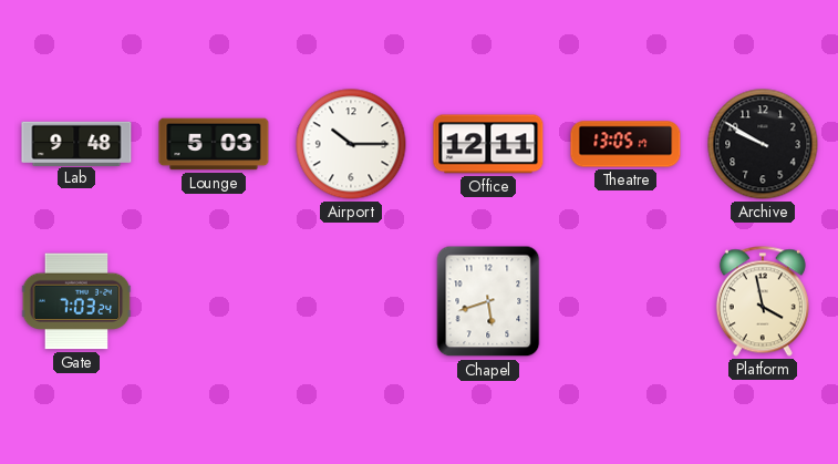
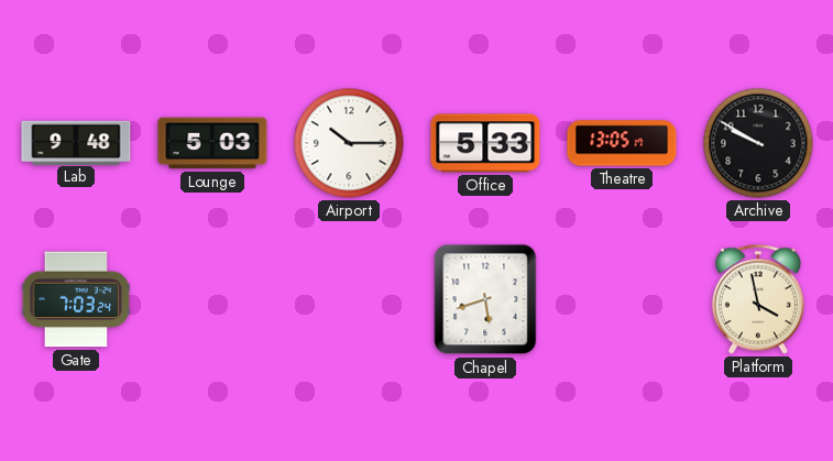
Office: 12:11 -> 5:33 (485, 143)
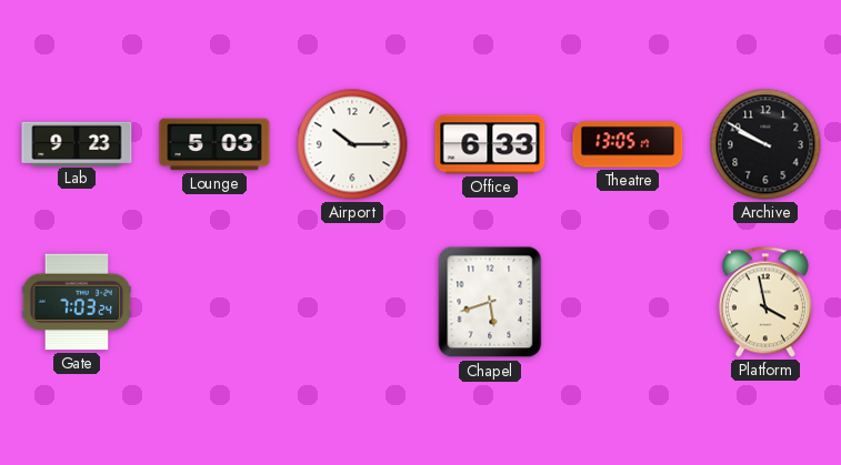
Lab: 9:48 -> 9:23 (77, 143)
Office: 5:33 -> 6:33 (490, 144)
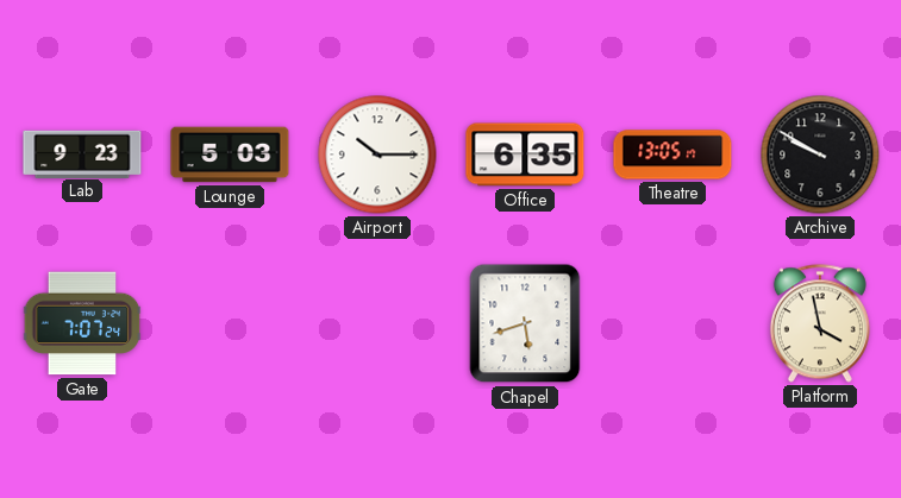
Office: 6:33 -> 6:35 (525, 155)
Gate: 7:03 -> 7:07 (82, 323)
